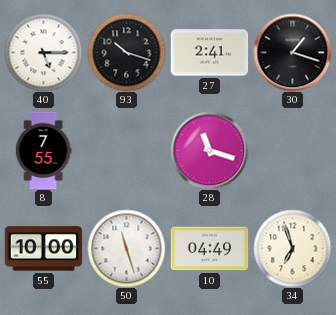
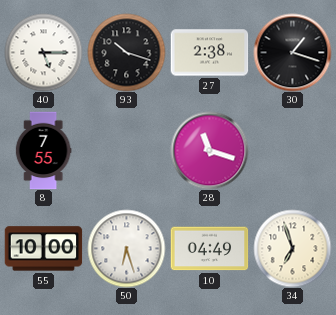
27: 2:41 -> 2:38 (209, 53)
50: 11:27 -> 6:27 (126, 248)
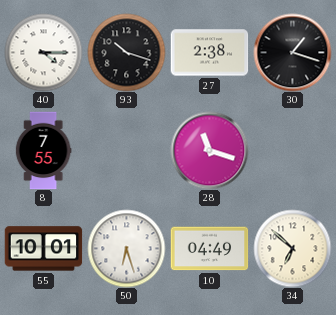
40: 5:15 -> 4:15 (43, 52)
55: 10:00 -> 10:01 (43, 249)
34: 6:57 -> 6:52 (292, 248)
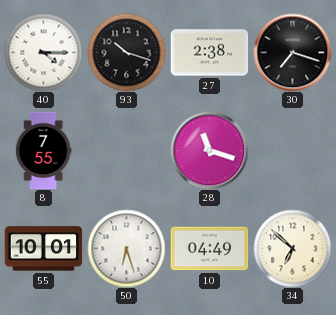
30: 1:18 -> 7:18 (292, 52)
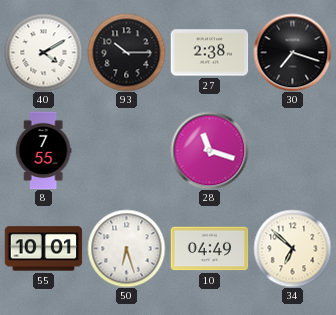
40: 4:15 -> 4:10 (43, 52)
93: 10:18 -> 10:15 (126, 52)
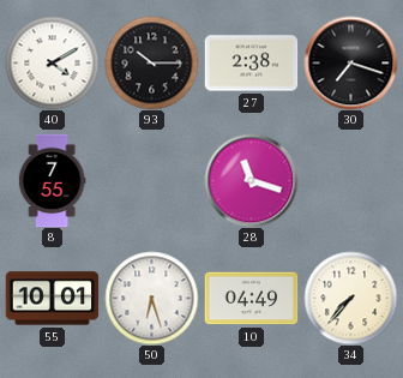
34: 6:52 -> 7:37 (350, 298)
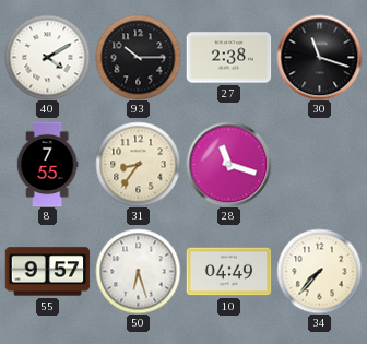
30: 7:18 -> 11:18 (319, 57)
31: none -> 8:36 (138, 164)
55: 10:01 -> 9:57 (47, 272)
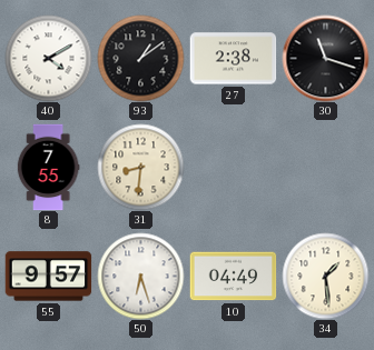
93: 10:15 -> 1:09 (140, 58)
31: 8:36 -> 8:31 (140, 167)
28: 11:18 -> none (228, 164)
34: 7:37 -> 1:29 (325, 276)
